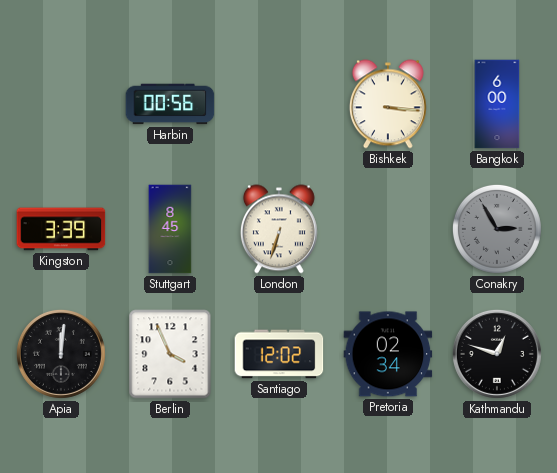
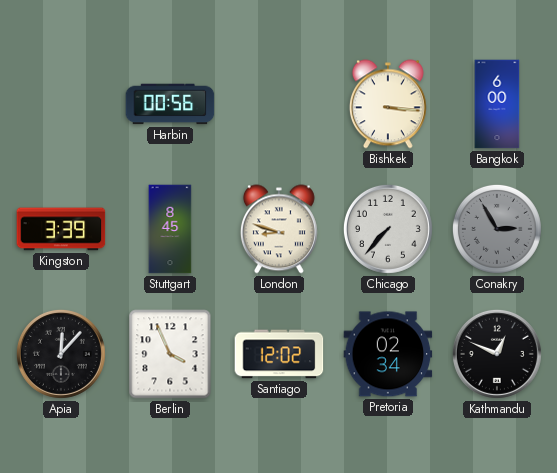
London: 6:33 -> 8:48 (279, 229)
Chicago: none -> 7:37 (388, 229)
Apia: 12:01 -> 12:07 (61, 354)
Kathmandu: 12:48 -> 12:49 (497, 354)
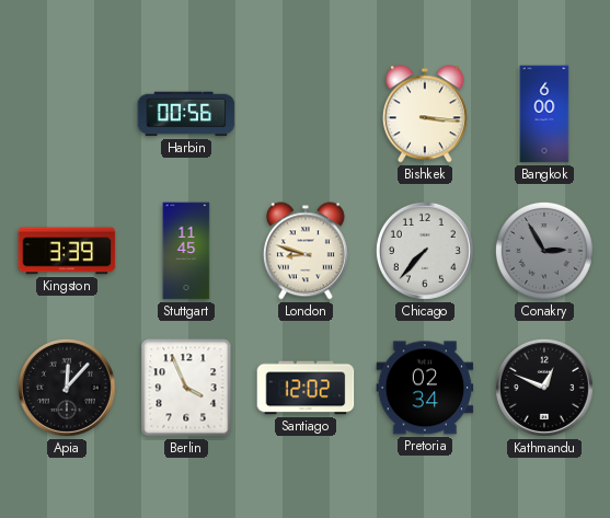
Stuttgart: 8:45 -> 11:45 (186, 251)
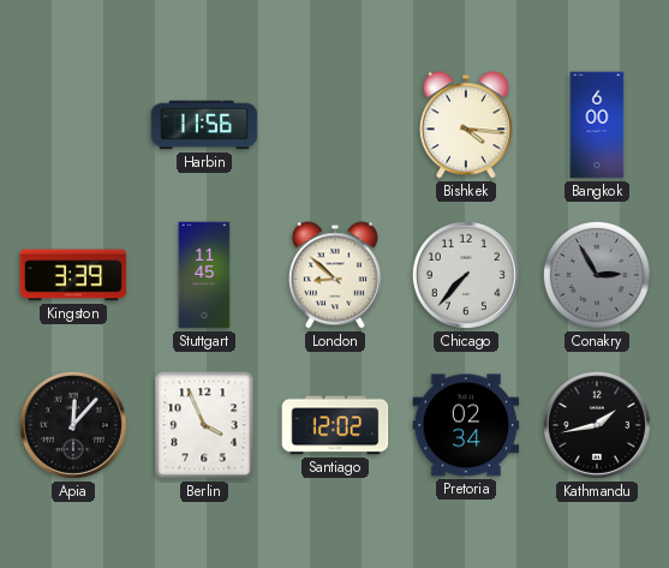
Harbin: 00:56 -> 11:56 (204, 125)
Bishkek: 3:16 -> 4:16 (466, 125)
London: 8:48 -> 8:52 (335, 275)
Kathmandu: 12:49 -> 1:43 (597, 425)
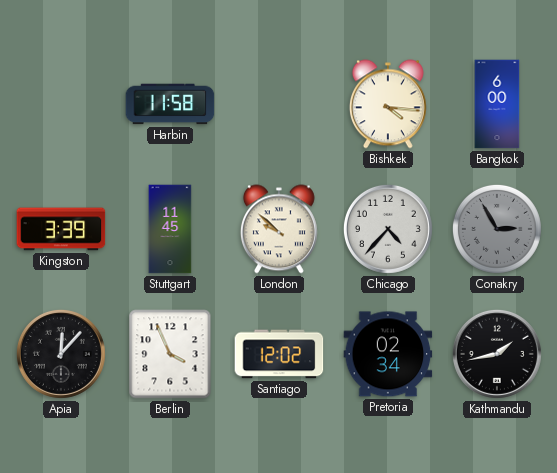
Harbin: 11:56 -> 11:58 (170, 104)
London: 8:52 -> 9:52 (279, 229)
Chicago: 7:37 -> 4:37 (388, 229)
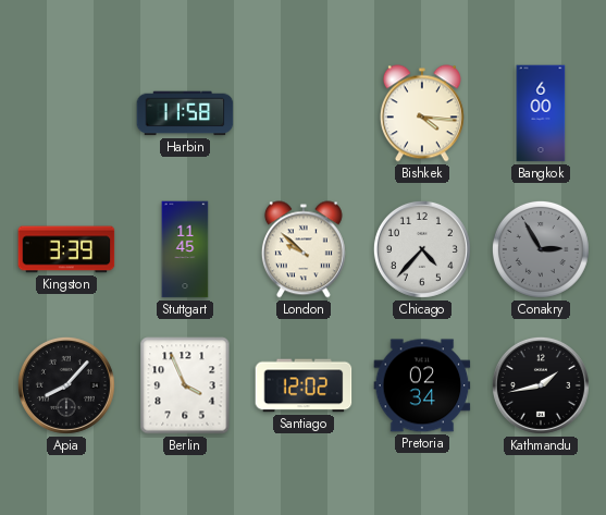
Apia: 12:07 -> 8:07 (66, 385)
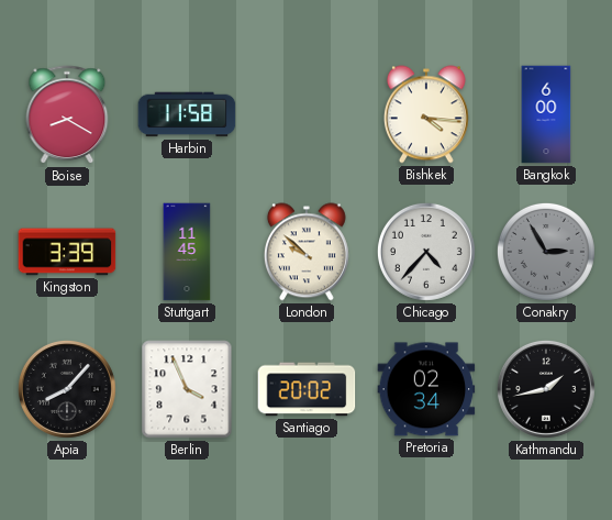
Boise: none -> 8:20 (67, 115)
Santiago: 12:02 -> 20:02 (307, 389)
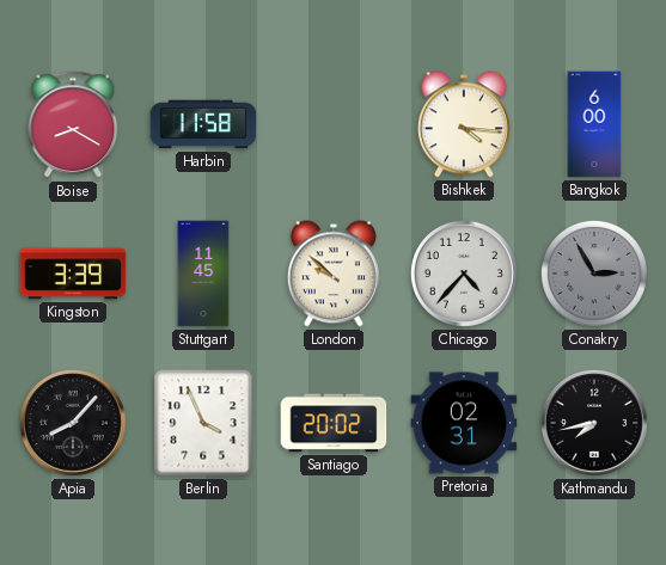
Pretoria: 02:34 -> 02:31 (464, 423)
Kathmandu: 1:43 -> 7:43 (594, 423)
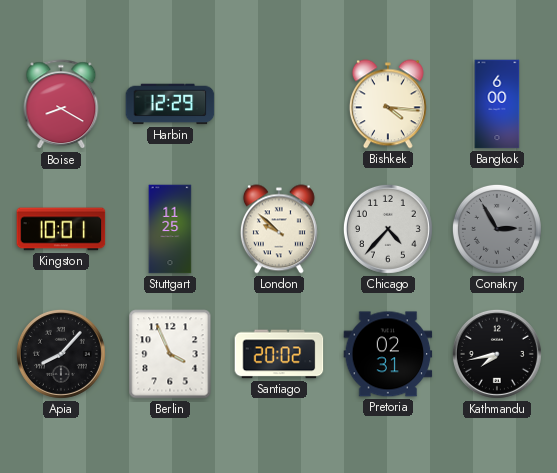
Harbin: 11:58 -> 12:29 (170, 104)
Kingston: 3:39 -> 10:01 (61, 229)
Stuttgart: 11:45 -> 11:25 (170, 229)
